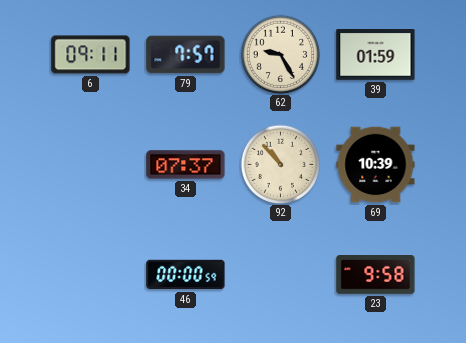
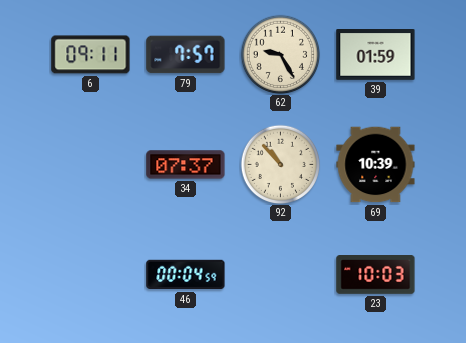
46: 00:00 -> 00:04 (186, 275)
23: 9:58 -> 10:03 (376, 275)
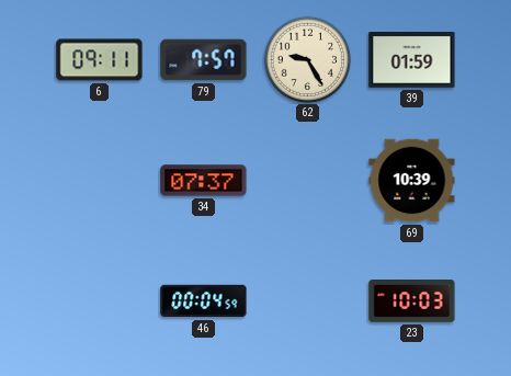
92: 10:53 -> none (280, 164)
